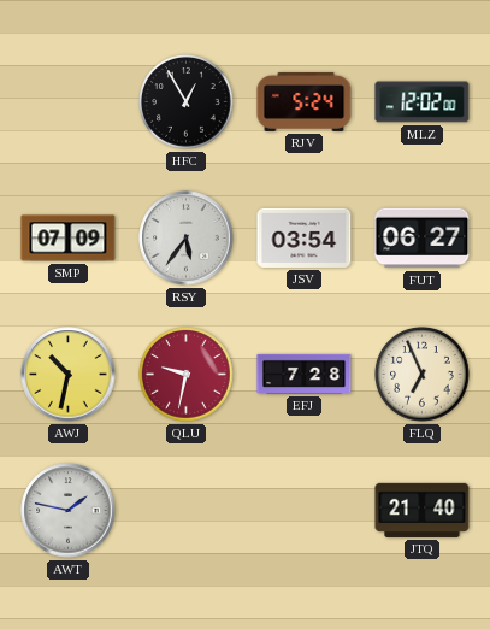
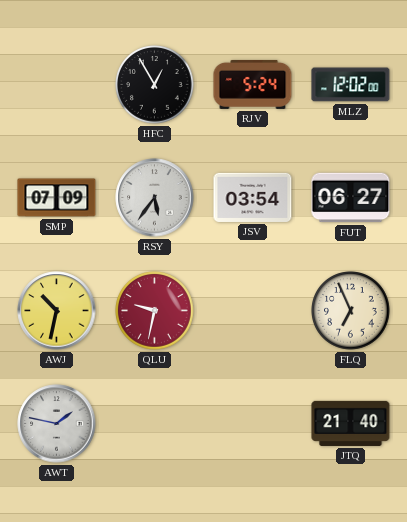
EFJ: 7:28 -> none (305, 374)
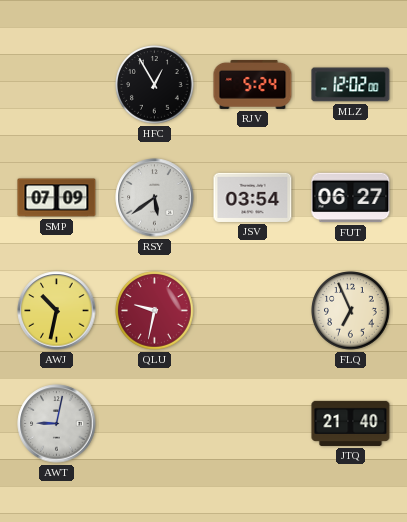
RSY: 5:36 -> 5:39 (155, 198)
AWT: 1:47 -> 9:02 (57, 424)
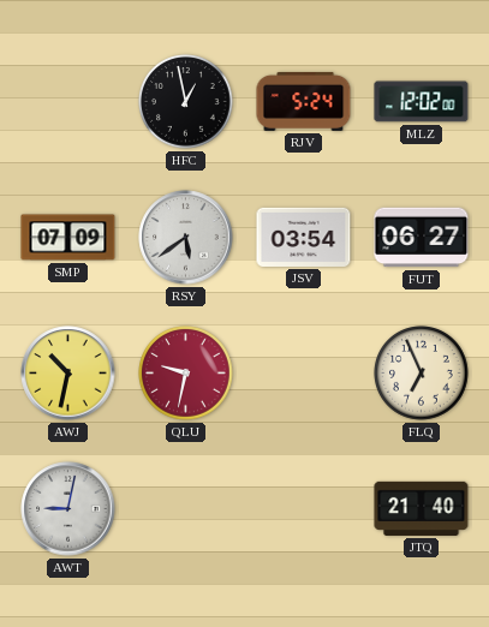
HFC: 12:55 -> 12:58 (186, 102)
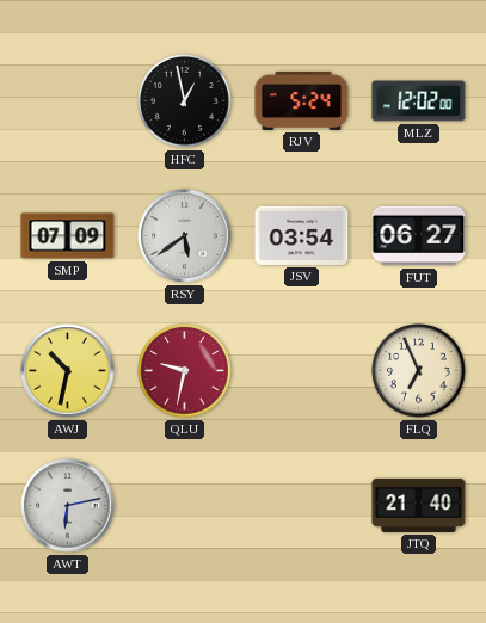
AWT: 9:02 -> 6:13 (68, 506)
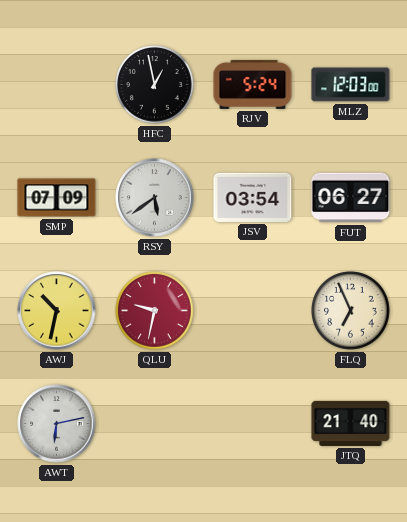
MLZ: 12:02 -> 12:03 (351, 85)
